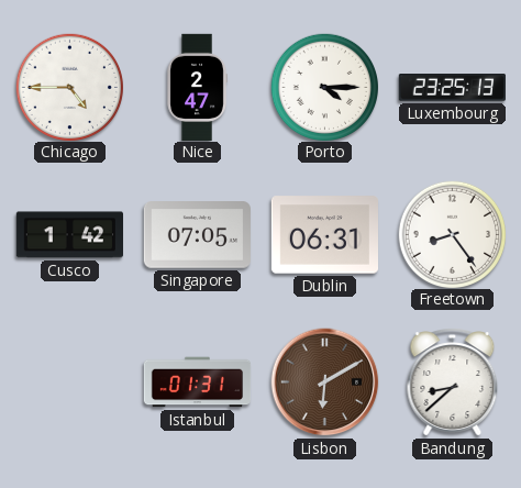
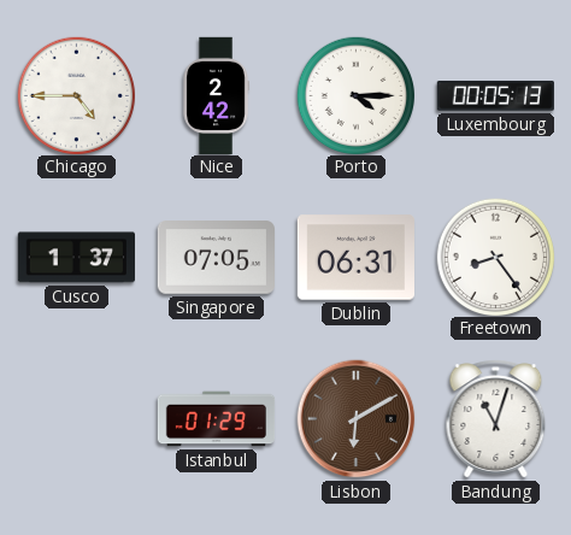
Nice: 2:47 -> 2:42 (216, 95)
Luxembourg: 23:25 -> 00:05 (495, 96)
Cusco: 1:42 -> 1:37 (76, 258)
Istanbul: 01:31 -> 01:29 (217, 419)
Bandung: 8:38 -> 11:03 (496, 419)
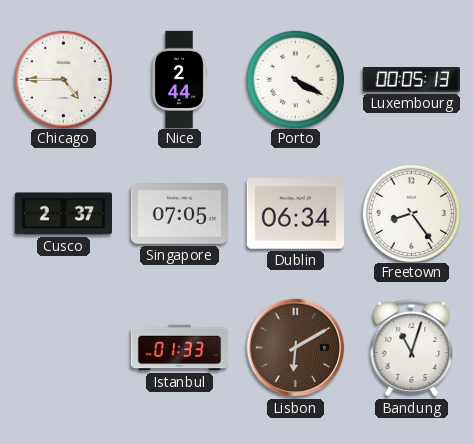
Nice: 2:42 -> 2:44 (179, 79)
Porto: 4:15 -> 4:20 (295, 79)
Cusco: 1:37 -> 2:37 (63, 214)
Dublin: 06:31 -> 06:34 (295, 214)
Istanbul: 01:29 -> 01:33 (180, 348)
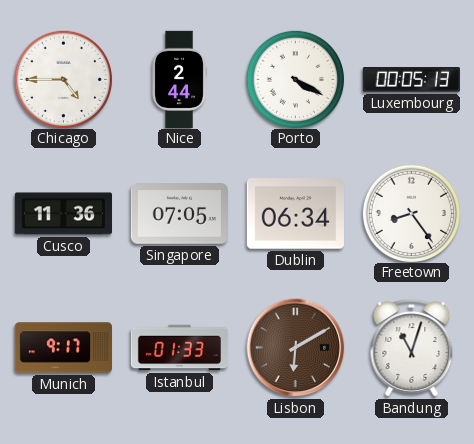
Cusco: 2:37 -> 11:36 (63, 214)
Munich: none -> 9:17 (63, 348)
